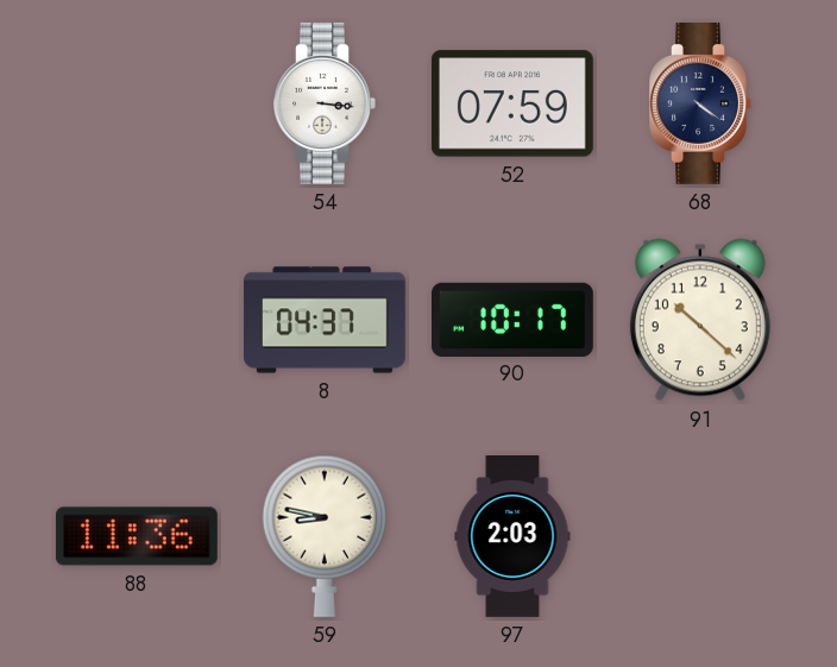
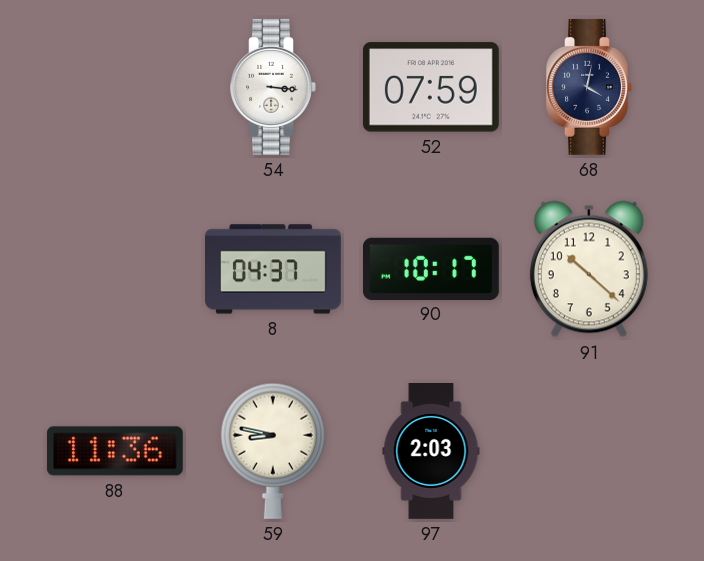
68: 4:21 -> 4:02 (589, 87)
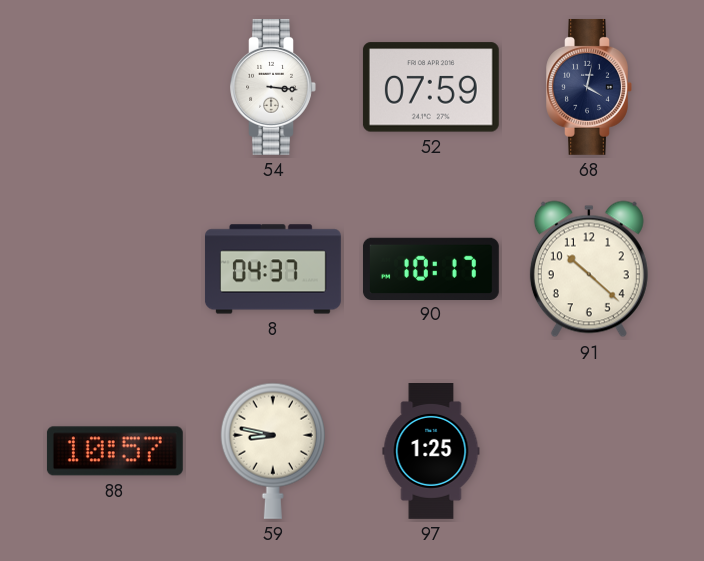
88: 11:36 -> 10:57 (115, 451)
97: 2:03 -> 1:25 (431, 452)
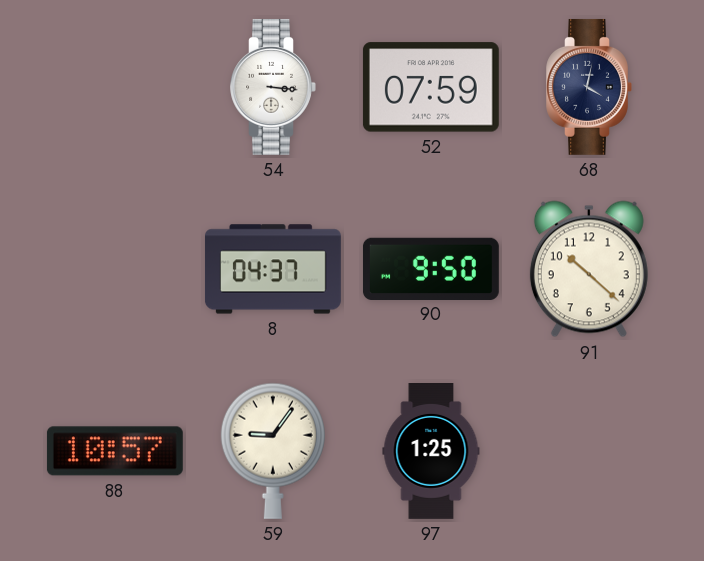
90: 10:17 -> 9:50 (431, 268)
59: 8:47 -> 9:06 (273, 451)
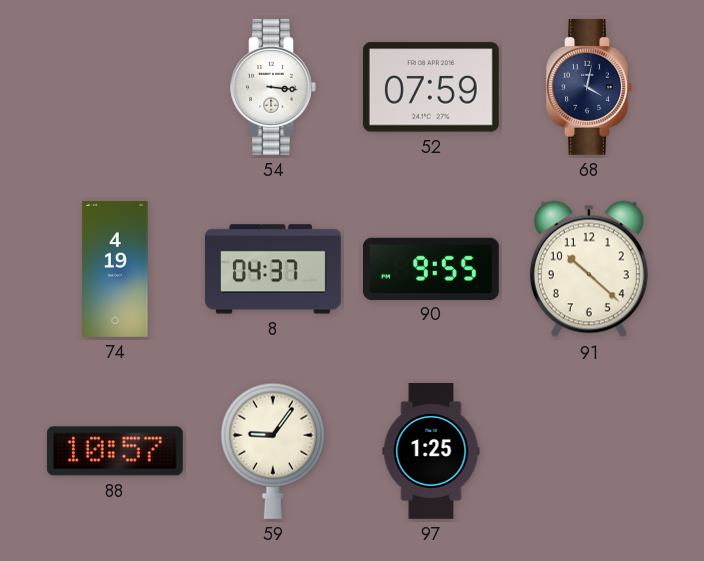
74: none -> 4:19 (115, 269)
90: 9:50 -> 9:55 (431, 268)
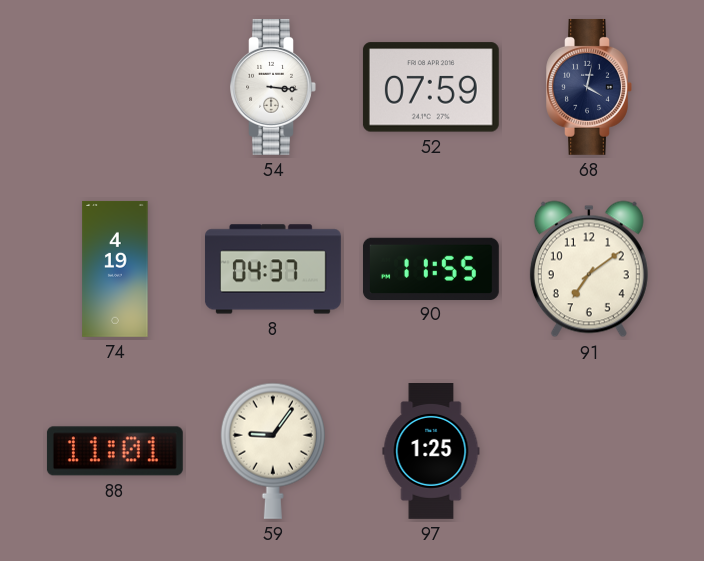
90: 9:55 -> 11:55 (431, 268)
91: 10:22 -> 7:09 (589, 269)
88: 10:57 -> 11:01 (115, 451)
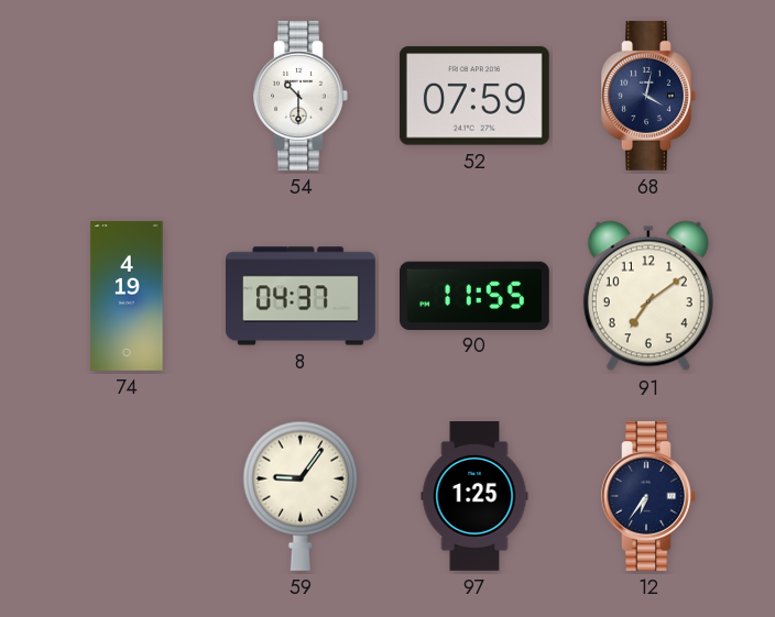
54: 3:16 -> 10:30 (301, 96)
88: 11:01 -> none (115, 451)
12: none -> 6:36 (648, 496)
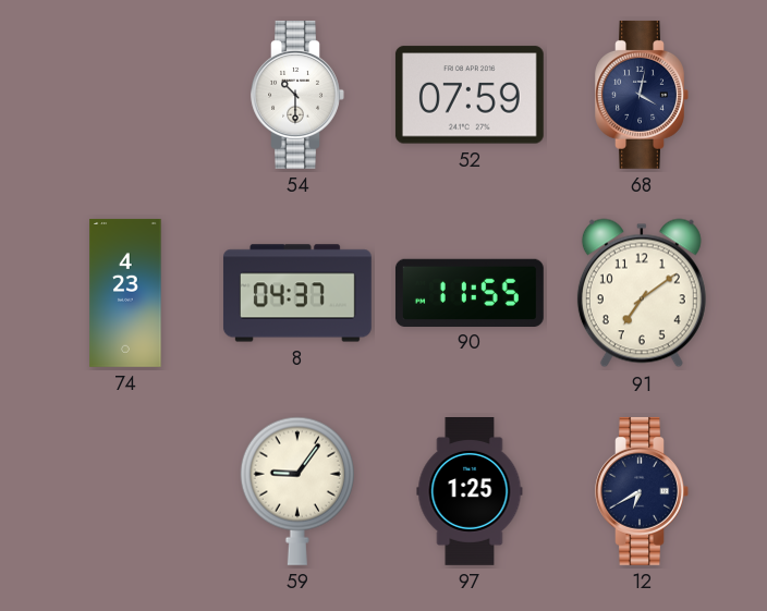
74: 4:19 -> 4:23 (125, 293)
12: 6:36 -> 6:40 (642, 491)
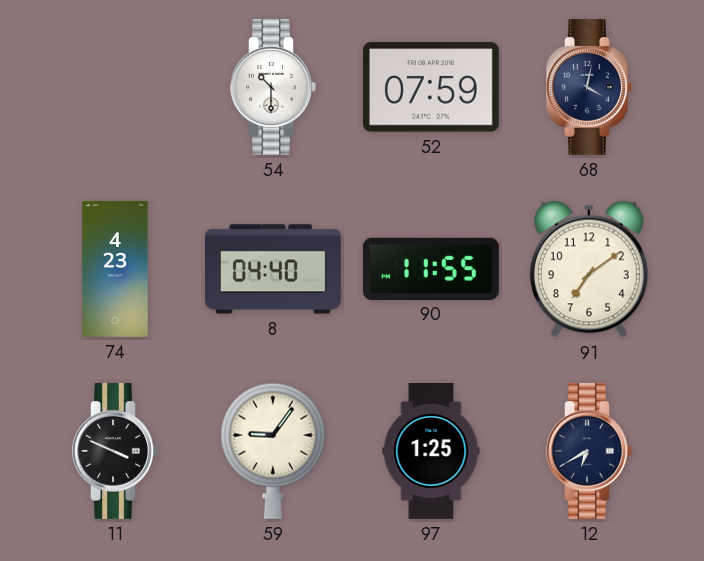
8: 04:37 -> 04:40 (273, 269)
11: none -> 3:49 (115, 451)
